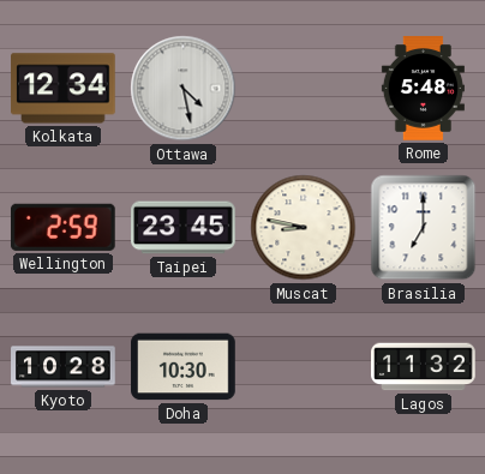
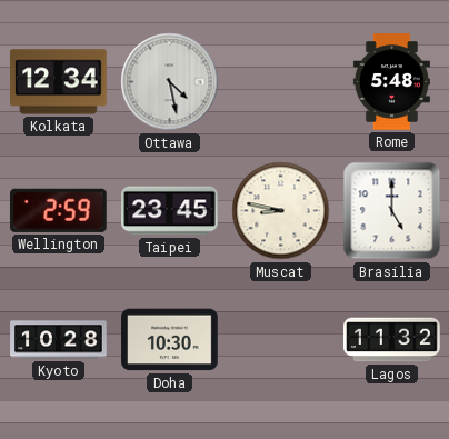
Brasilia: 7:00 -> 5:00 (392, 211)
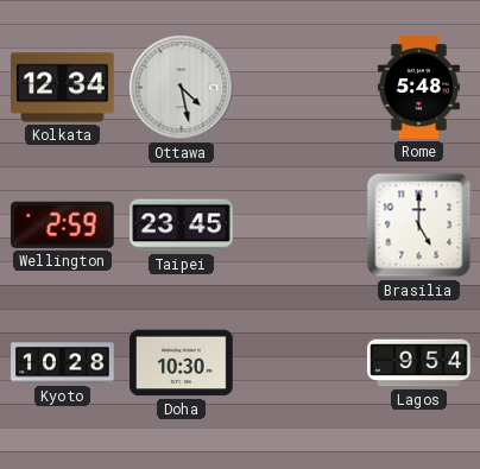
Muscat: 8:47 -> none (281, 211)
Lagos: 11:32 -> 9:54 (419, 363)
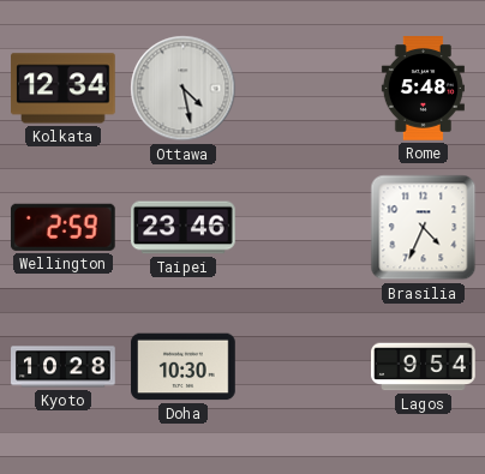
Taipei: 23:45 -> 23:46 (184, 228)
Brasilia: 5:00 -> 4:34 (424, 228)
